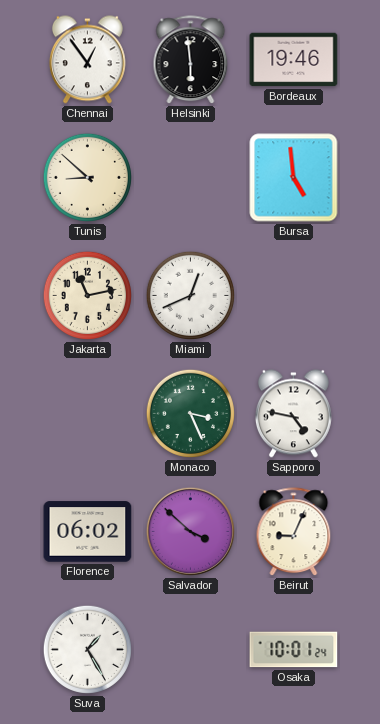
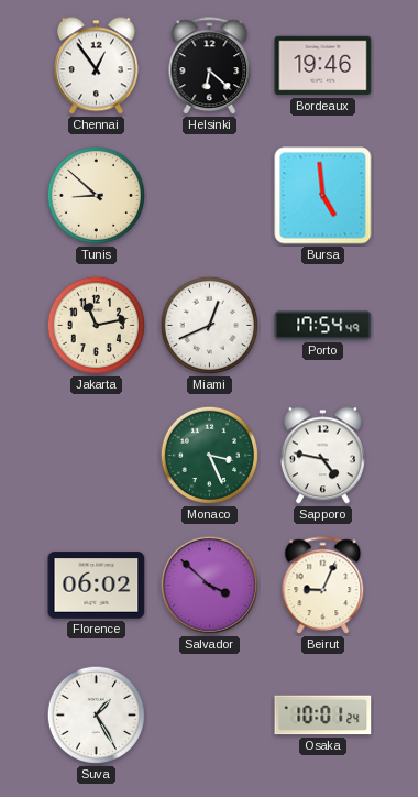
Helsinki: 5:59 -> 6:22 (210, 66)
Porto: none -> 17:54 (323, 326)
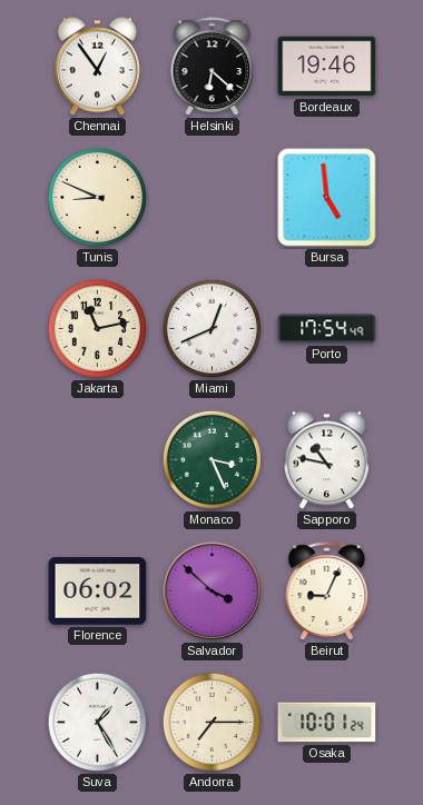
Tunis: 8:52 -> 8:49 (97, 197)
Sapporo: 4:47 -> 10:47 (326, 460)
Andorra: none -> 7:15 (211, 722)
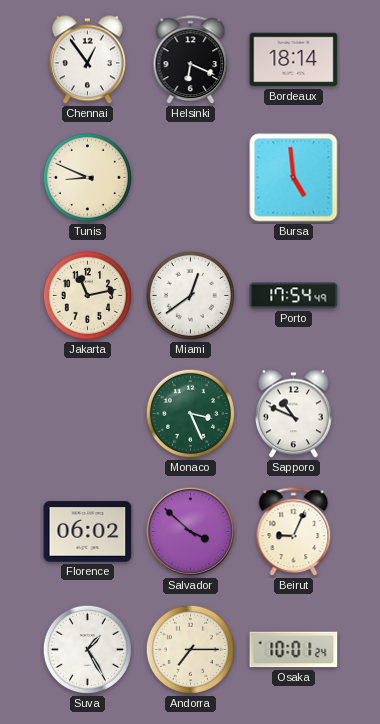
Helsinki: 6:22 -> 6:19 (191, 60)
Bordeaux: 19:46 -> 18:14 (294, 60)
Miami: 12:41 -> 12:39 (190, 295)
Sapporo: 10:47 -> 10:49 (293, 414)
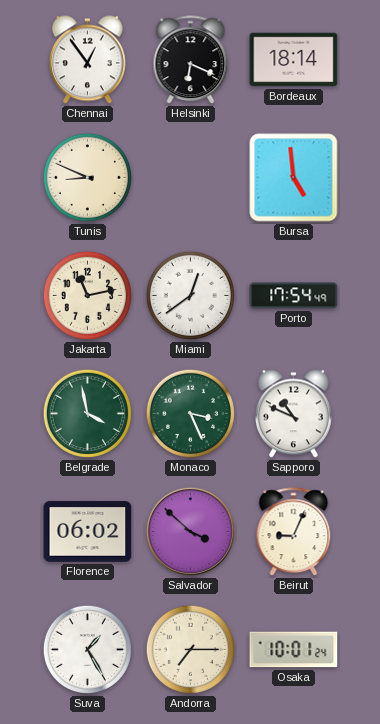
Belgrade: none -> 3:58 (87, 413)
